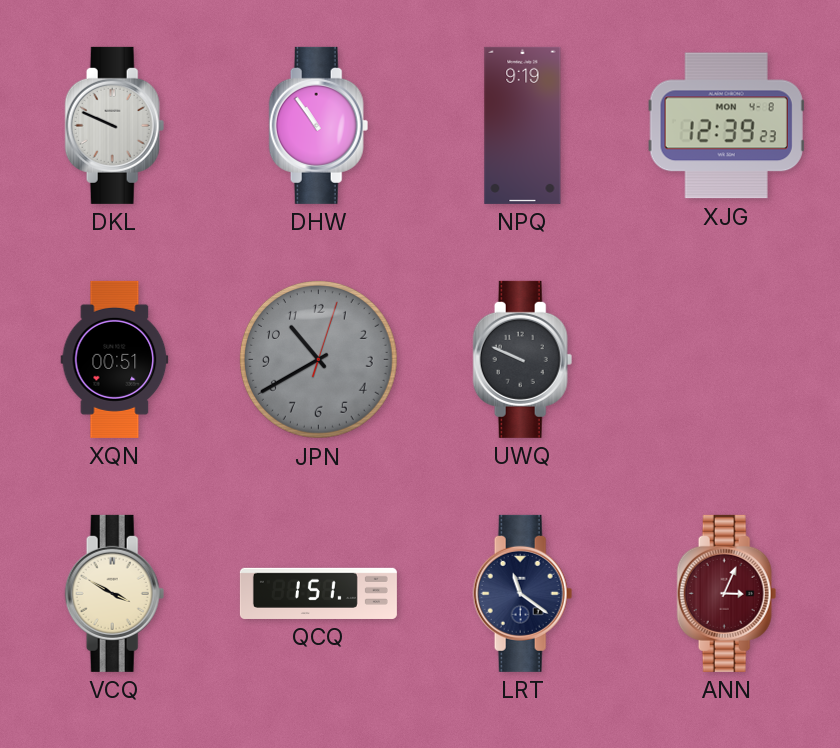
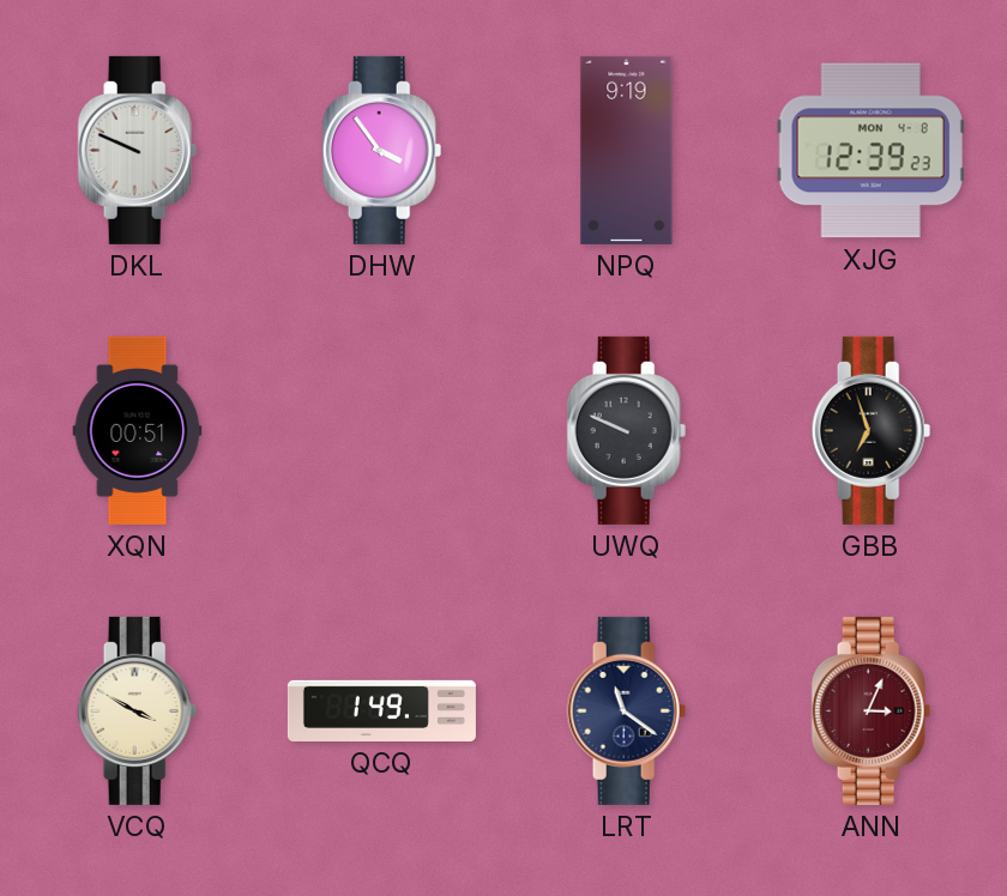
DHW: 10:54 -> 3:54 (382, 150)
JPN: 10:40 -> none (318, 359)
GBB: none -> 6:57 (872, 430)
QCQ: 1:51 -> 1:49 (381, 710)
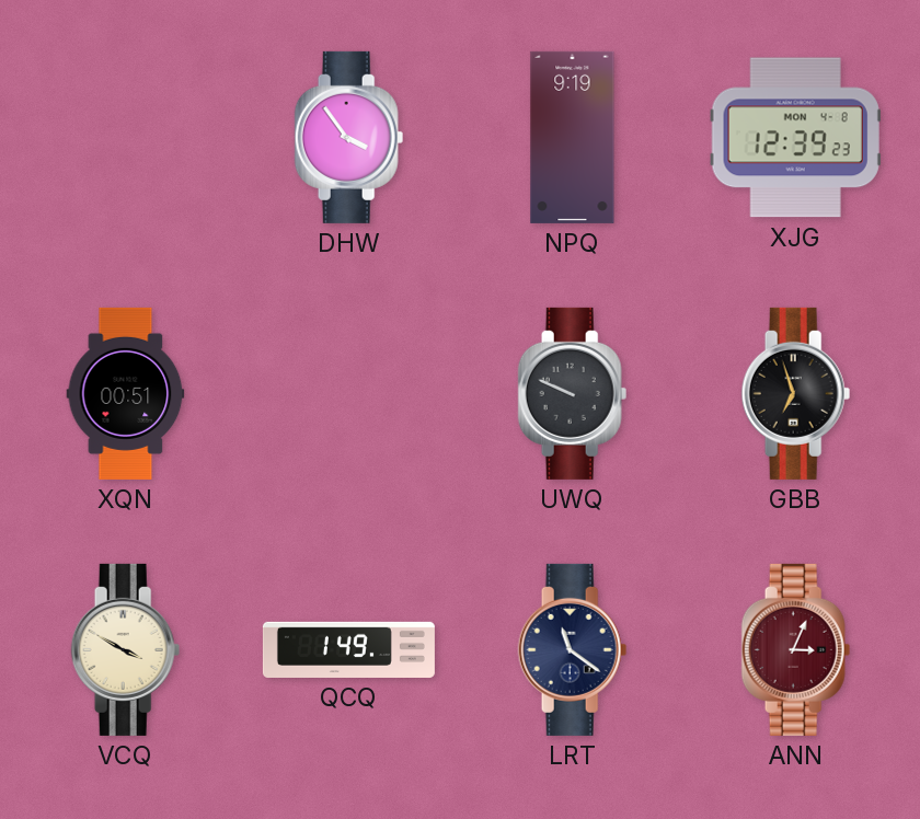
DKL: 9:49 -> none (138, 150)
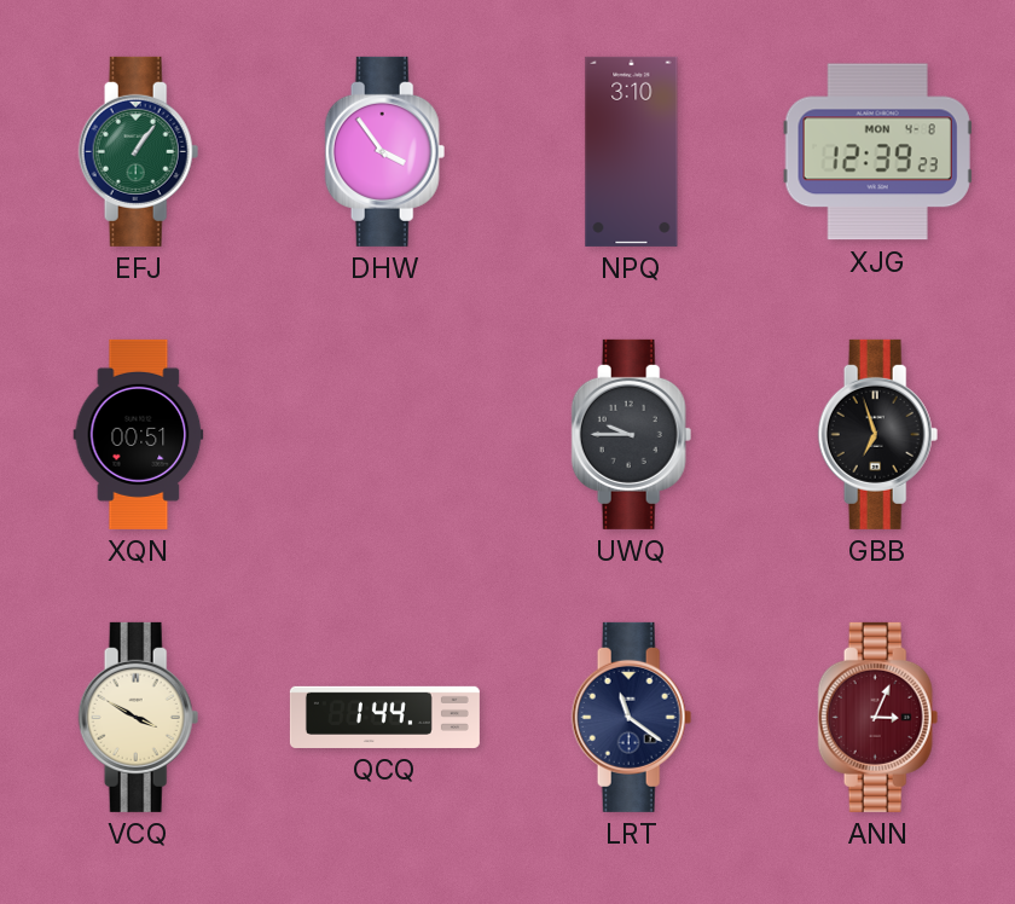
EFJ: none -> 1:06 (139, 151)
NPQ: 9:19 -> 3:10 (632, 151)
UWQ: 9:49 -> 9:45 (632, 434)
QCQ: 1:49 -> 1:44 (384, 717)
